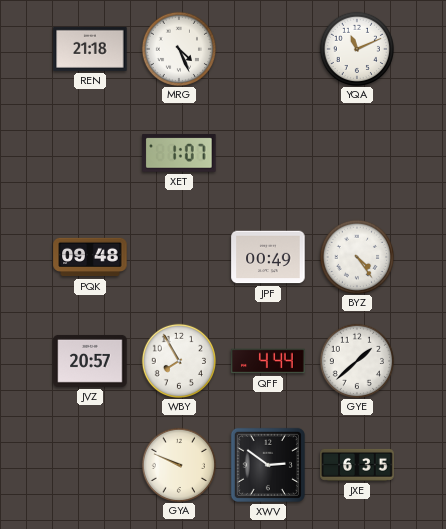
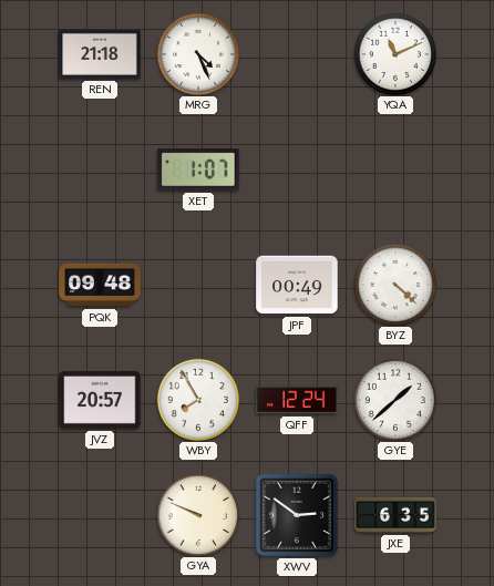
BYZ: 4:24 -> 4:22 (394, 284)
QFF: 4:44 -> 12:24 (297, 400)
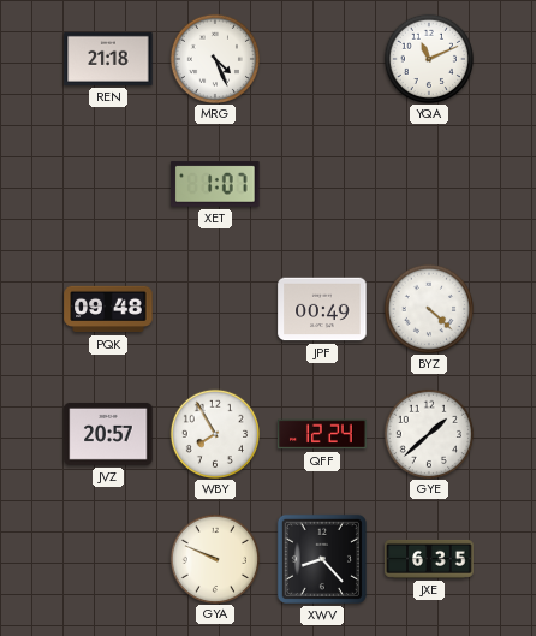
XWV: 2:51 -> 8:23 (322, 559)
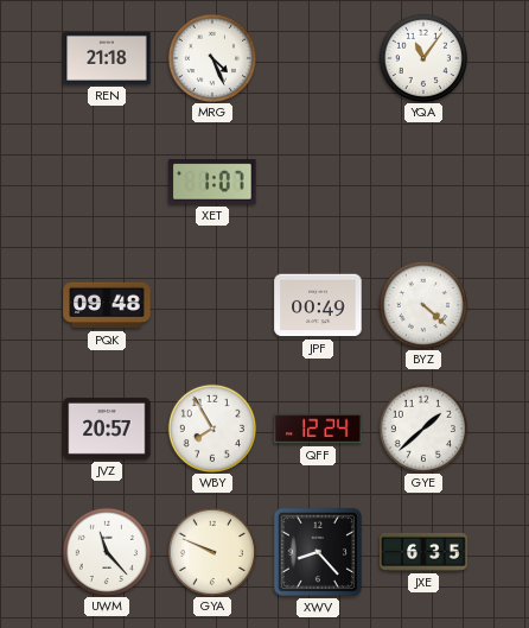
YQA: 11:11 -> 11:06 (422, 57)
UWM: none -> 11:23 (106, 551)
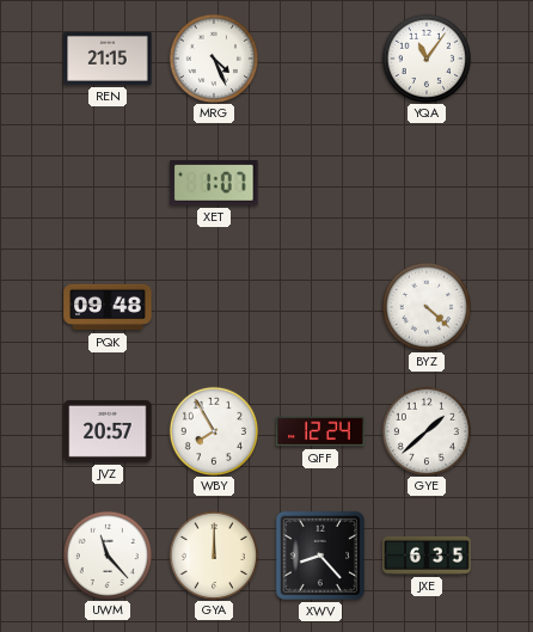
REN: 21:18 -> 21:15 (108, 59)
JPF: 00:49 -> none (318, 305)
GYA: 9:49 -> 12:00 (213, 554)
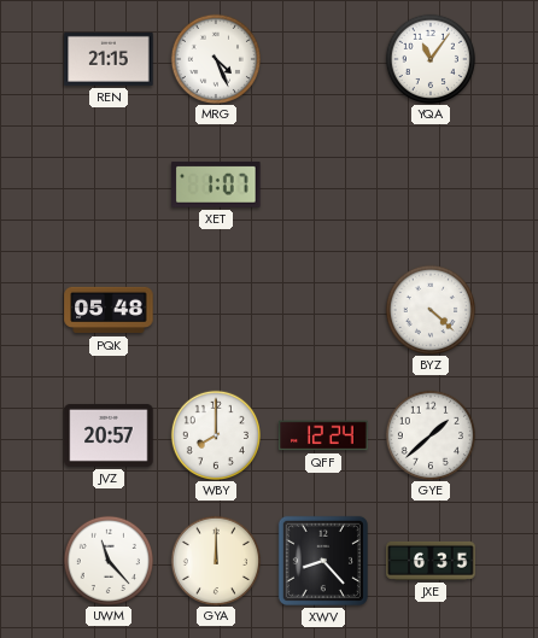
PQK: 09:48 -> 05:48 (109, 310)
WBY: 7:55 -> 8:00 (215, 434)
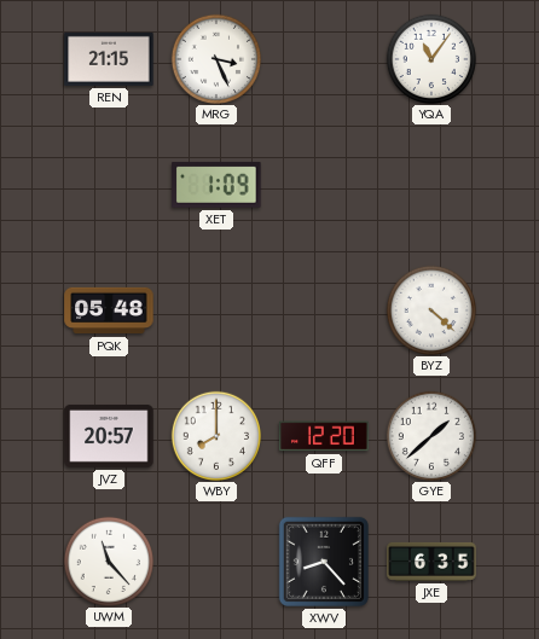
MRG: 4:26 -> 3:26 (215, 58)
XET: 1:07 -> 1:09 (216, 186)
QFF: 12:24 -> 12:20 (324, 436)
GYA: 12:00 -> none (215, 560)
